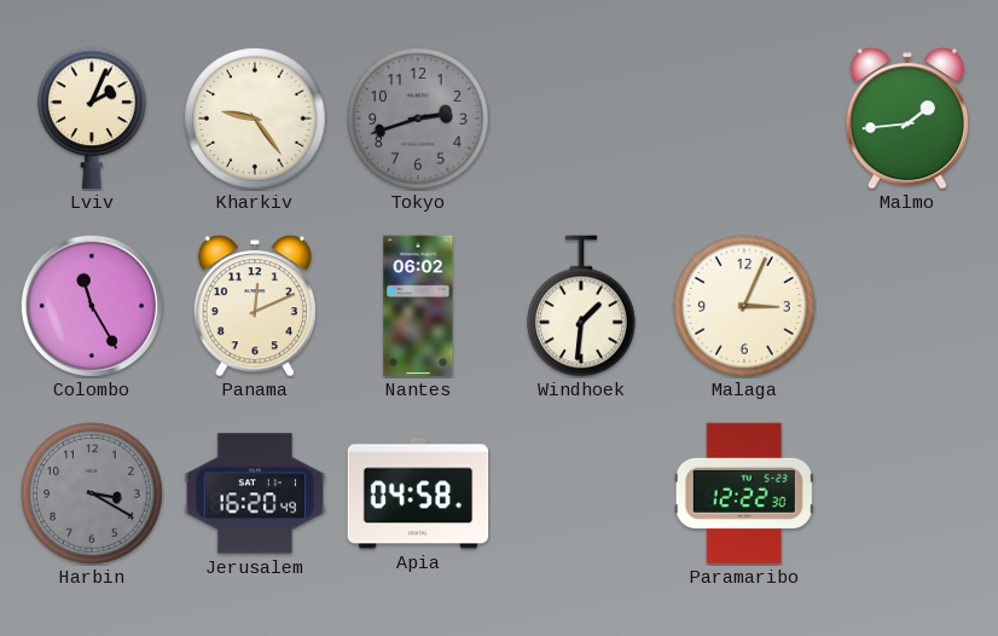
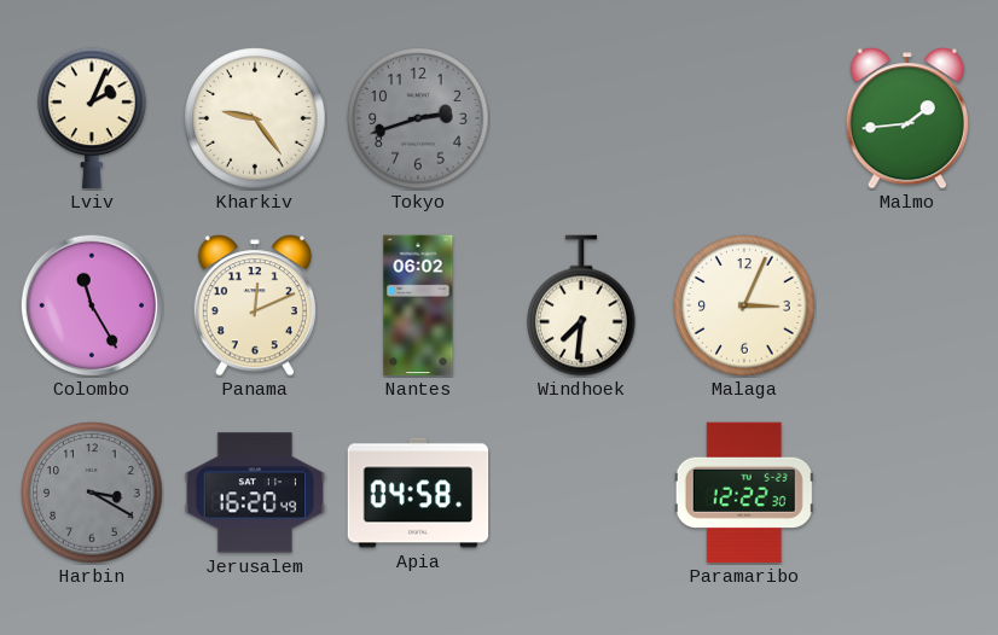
Windhoek: 1:31 -> 7:31 (581, 305)
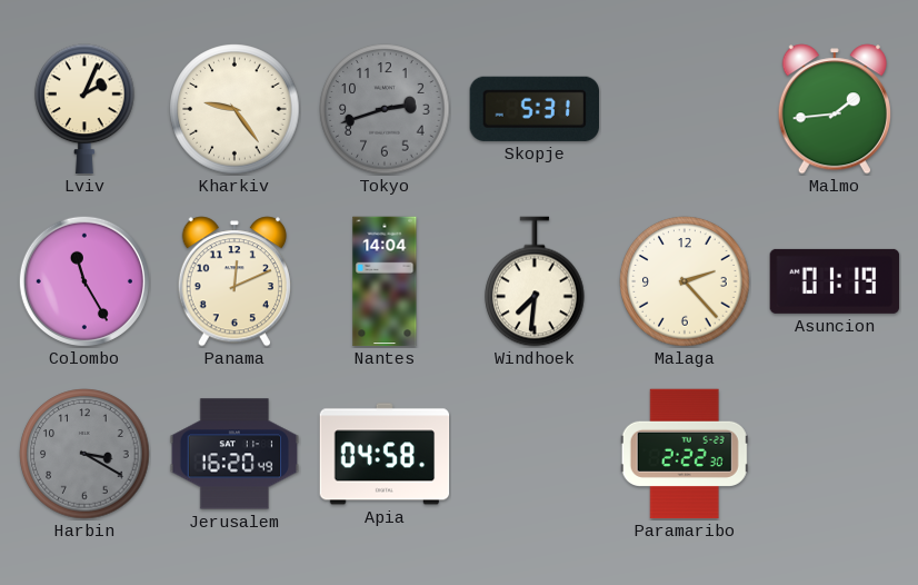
Skopje: none -> 5:31 (533, 109)
Nantes: 06:02 -> 14:04 (385, 281)
Malaga: 3:04 -> 2:23 (685, 281)
Asuncion: none -> 01:19 (835, 281)
Paramaribo: 12:22 -> 2:22 (685, 454)
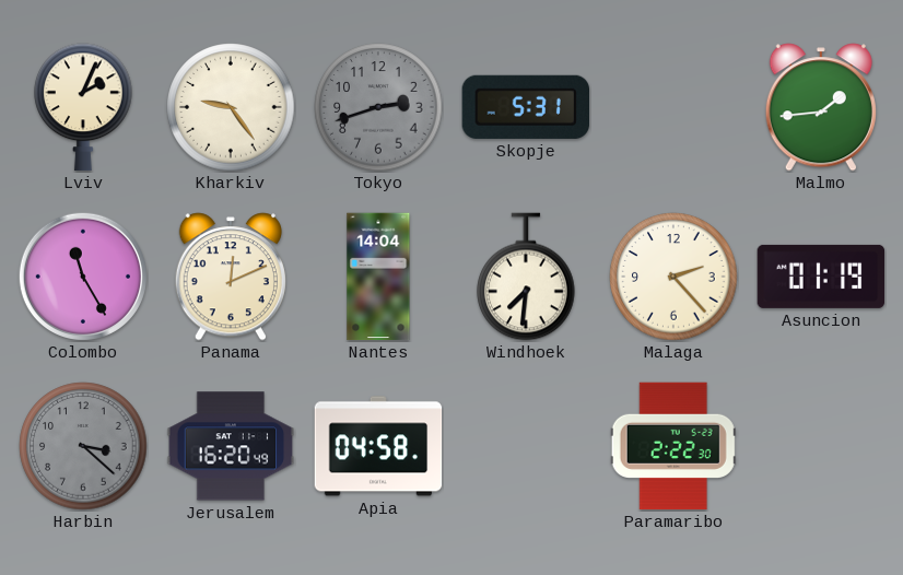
Harbin: 3:20 -> 3:22 (83, 446)
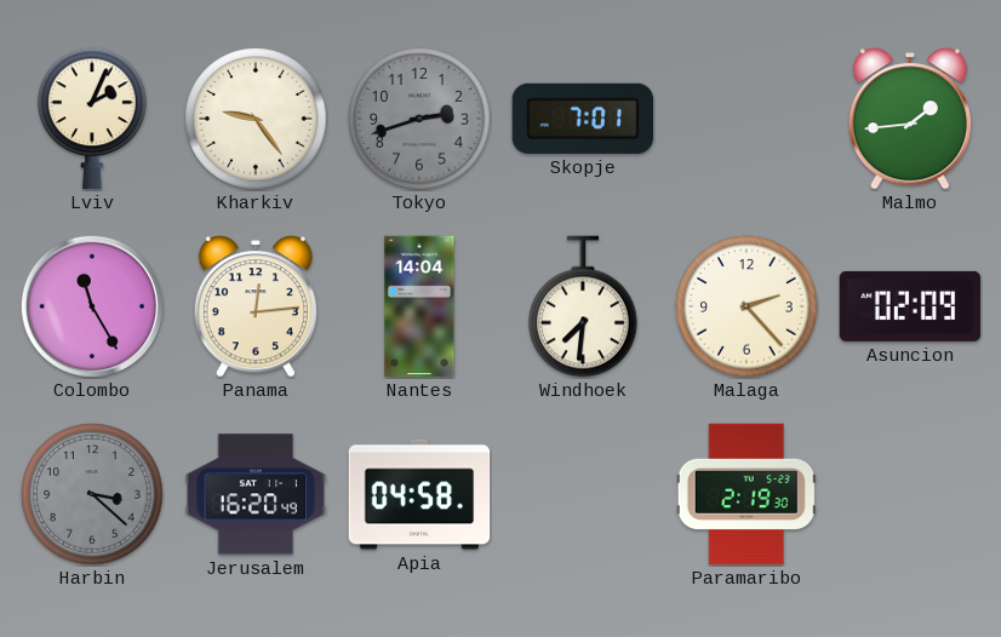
Skopje: 5:31 -> 7:01 (582, 119)
Panama: 12:11 -> 12:14 (256, 306)
Asuncion: 01:19 -> 02:09 (910, 306)
Paramaribo: 2:22 -> 2:19 (747, 494)
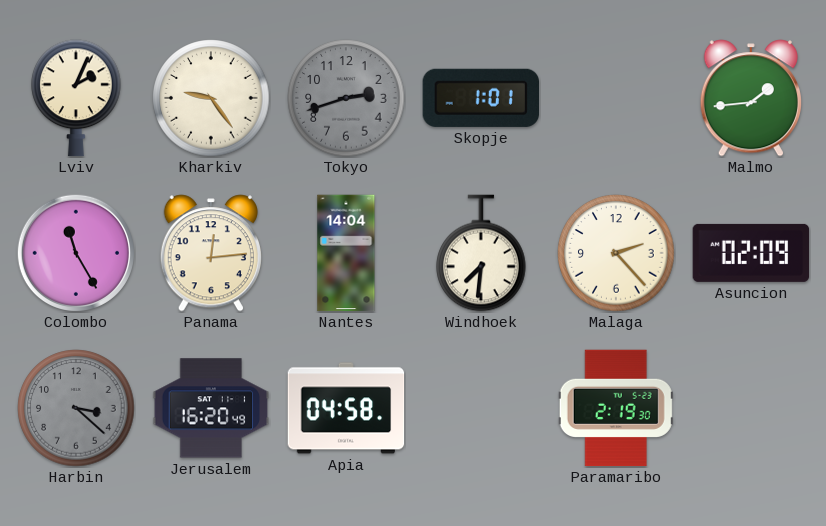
Skopje: 7:01 -> 1:01 (480, 98)
